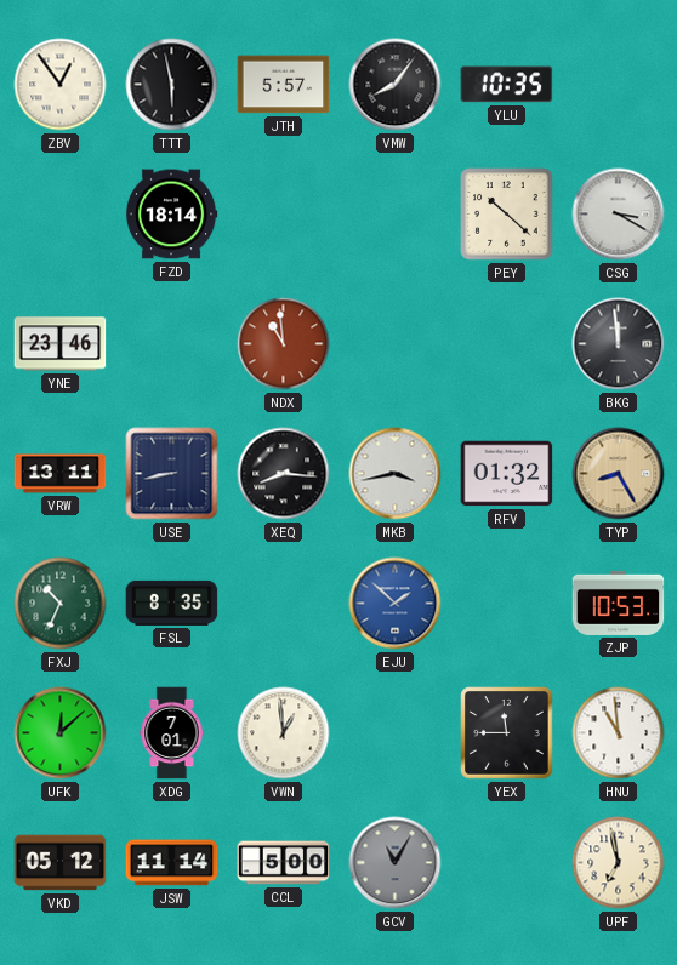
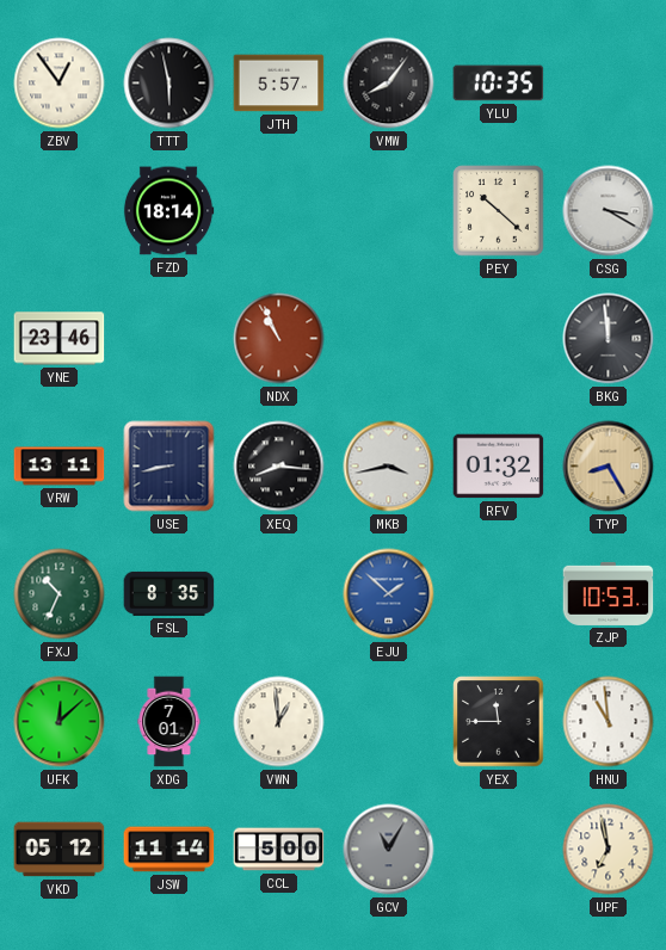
NDX: 10:59 -> 10:56 (279, 339)
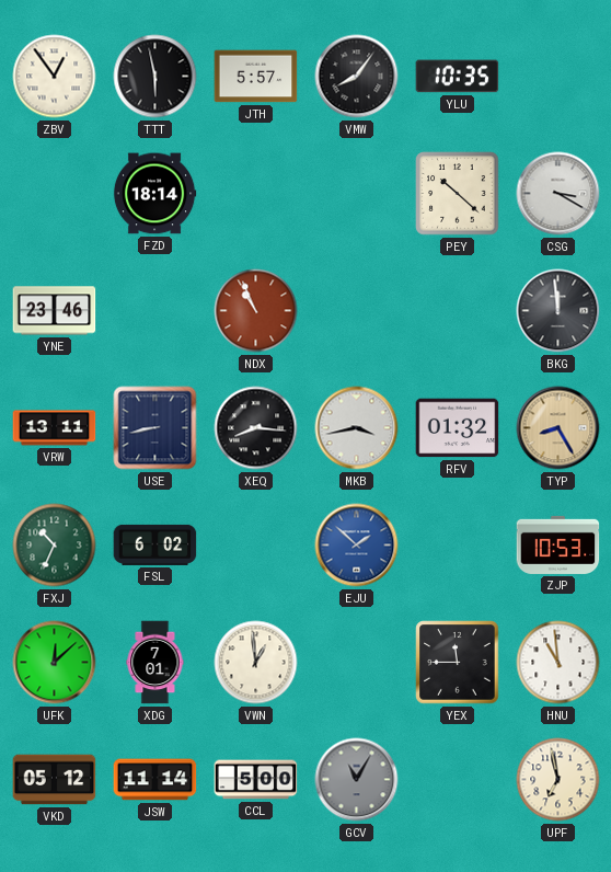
FSL: 8:35 -> 6:02 (155, 544)
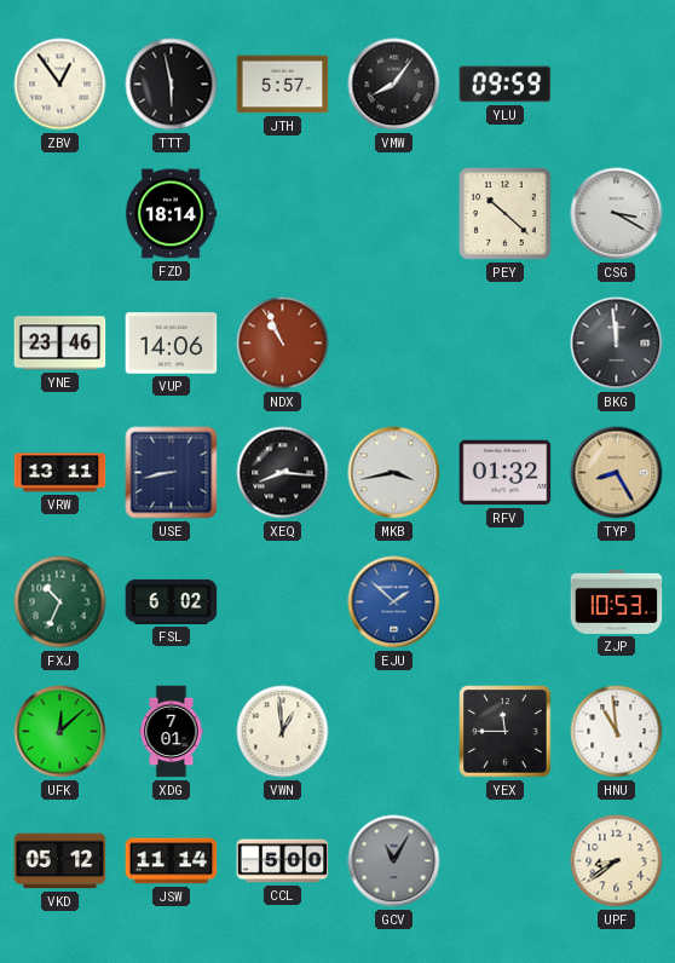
YLU: 10:35 -> 09:59 (506, 85)
VUP: none -> 14:06 (172, 344)
UPF: 6:58 -> 8:39 (617, 861)
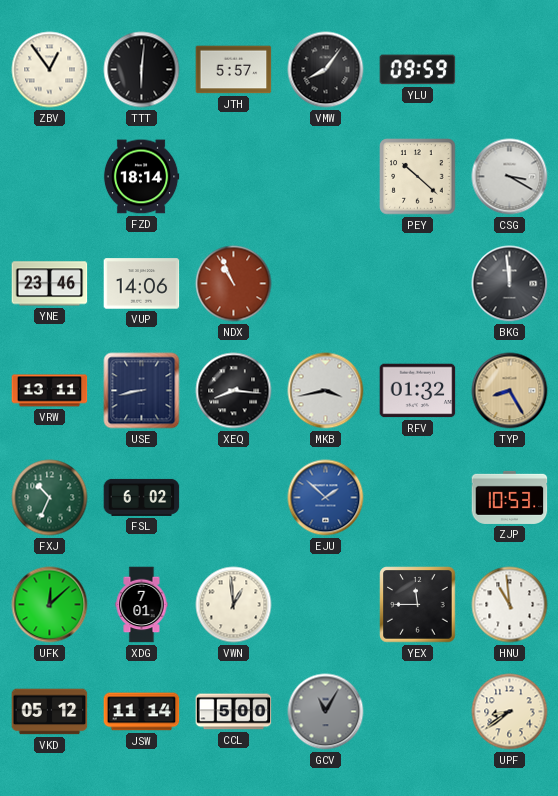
TTT: 5:58 -> 6:01 (142, 70)
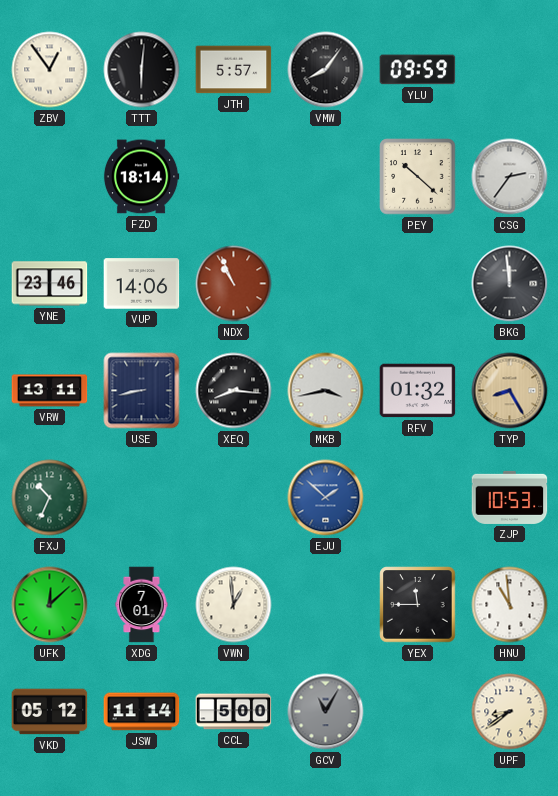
CSG: 3:20 -> 2:36 (510, 177)
FSL: 6:02 -> none (142, 497)
